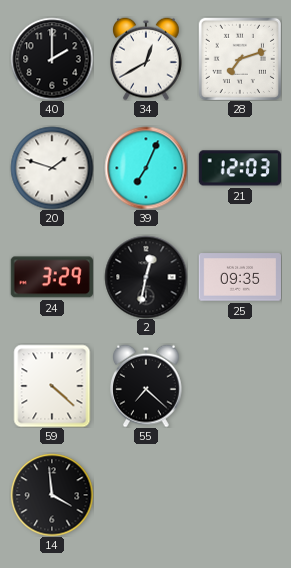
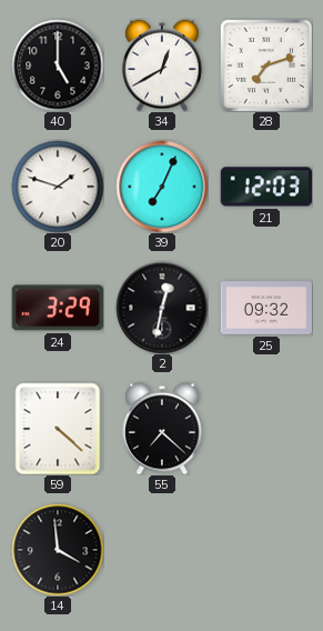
40: 2:00 -> 5:00 (58, 66)
25: 09:35 -> 09:32 (265, 308)
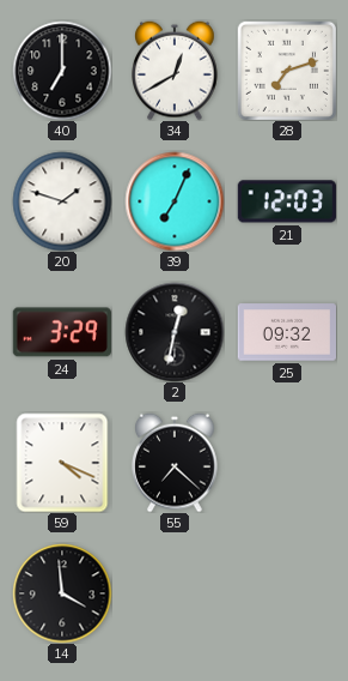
40: 5:00 -> 7:00 (62, 71)
59: 4:22 -> 4:19 (62, 463)
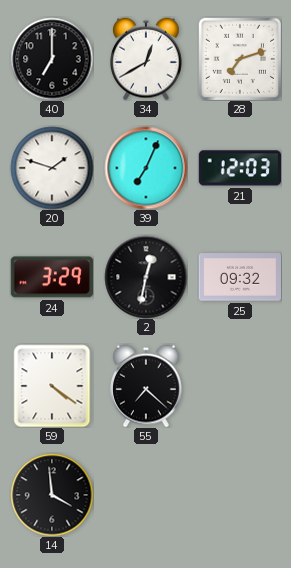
59: 4:19 -> 4:21 (52, 386)
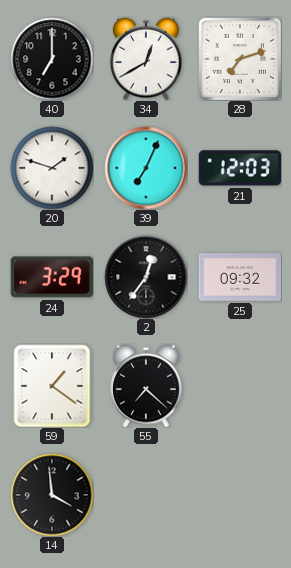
2: 12:32 -> 12:36 (146, 277)
59: 4:21 -> 1:21 (52, 386)
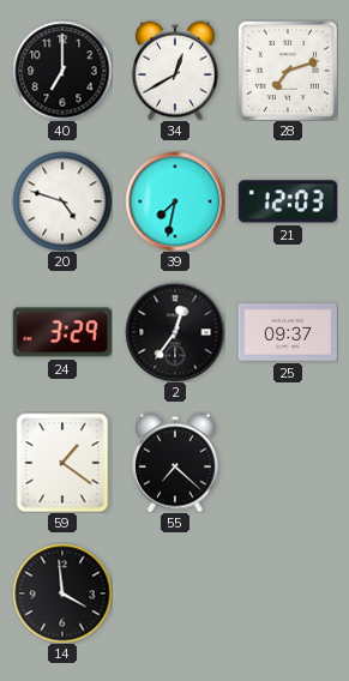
20: 1:48 -> 4:48 (62, 201)
39: 7:04 -> 7:32 (175, 201)
25: 09:32 -> 09:37 (287, 332)
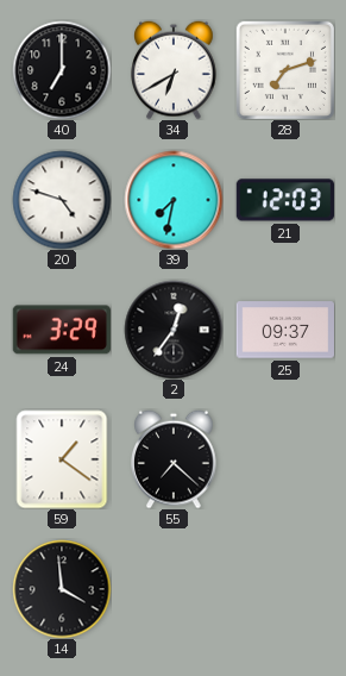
34: 12:40 -> 6:40 (175, 70)
